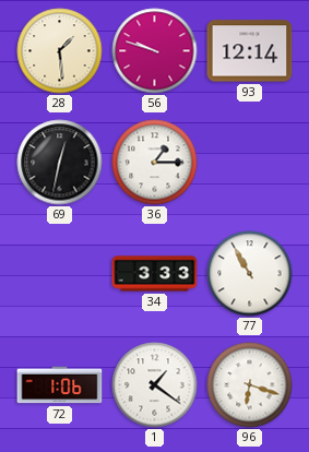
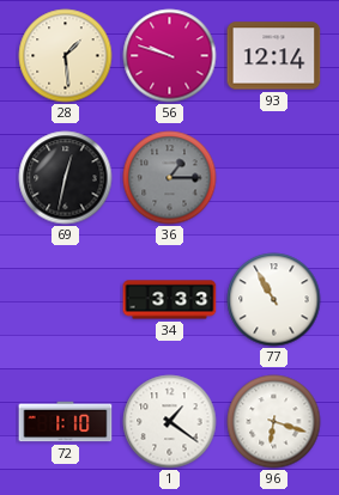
36 dial: white -> grey (170, 178)
72: 1:06 -> 1:10 (66, 422)
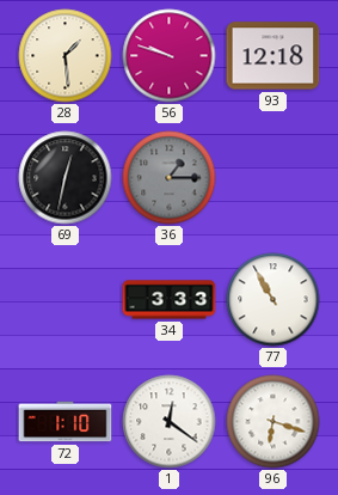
93: 12:14 -> 12:18 (274, 56)
1: 1:21 -> 12:21 (170, 422)
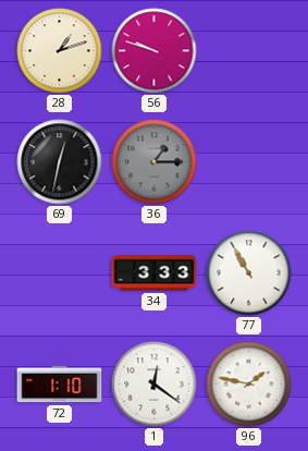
28: 1:29 -> 1:12 (60, 51)
93: 12:18 -> none (274, 56)
96: 6:18 -> 1:47 (249, 385)
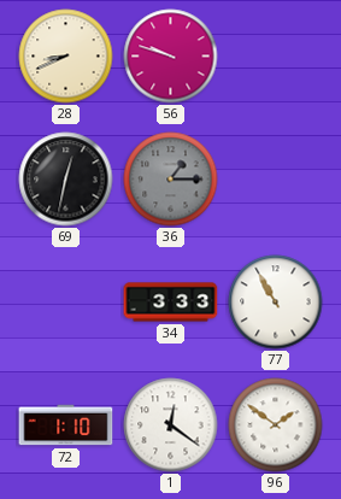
28: 1:12 -> 8:41 (66, 57)
96: 1:47 -> 1:51 (276, 425)
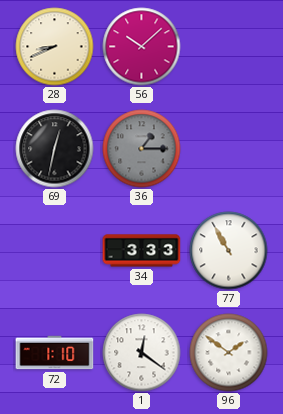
56: 9:48 -> 10:08 (142, 47)
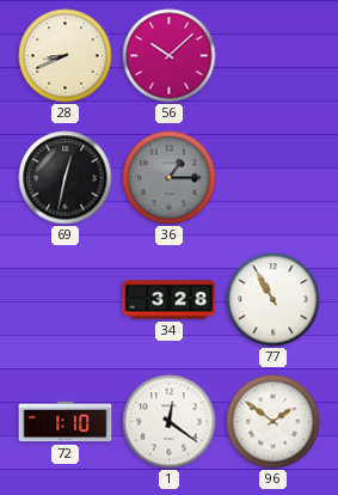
34: 3:33 -> 3:28 (170, 300)
